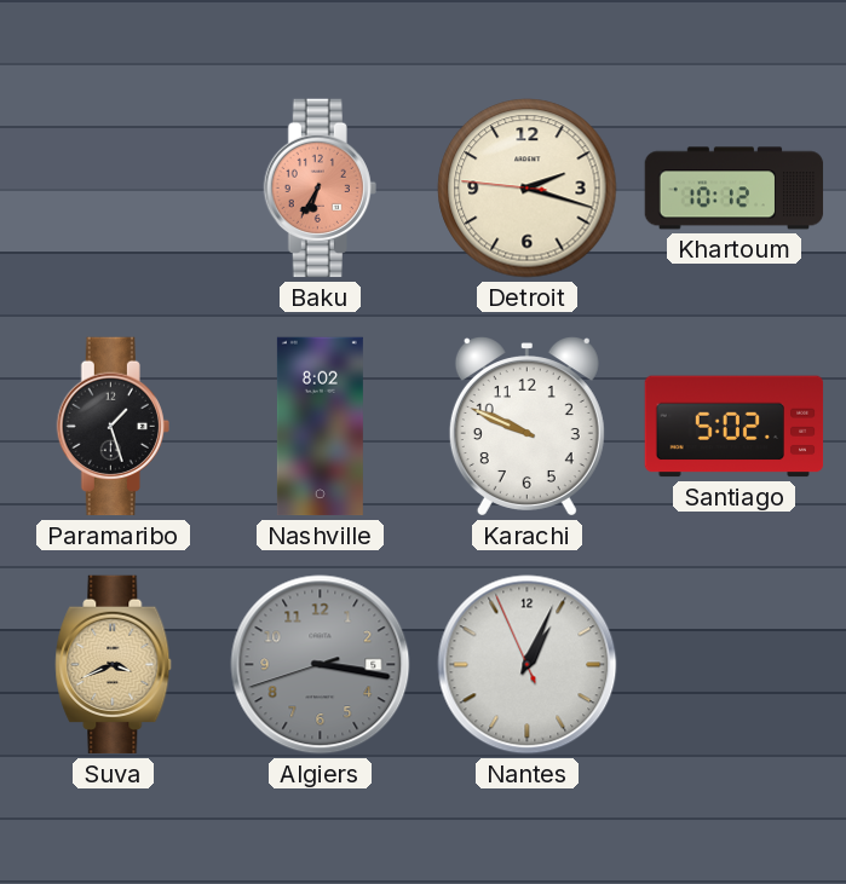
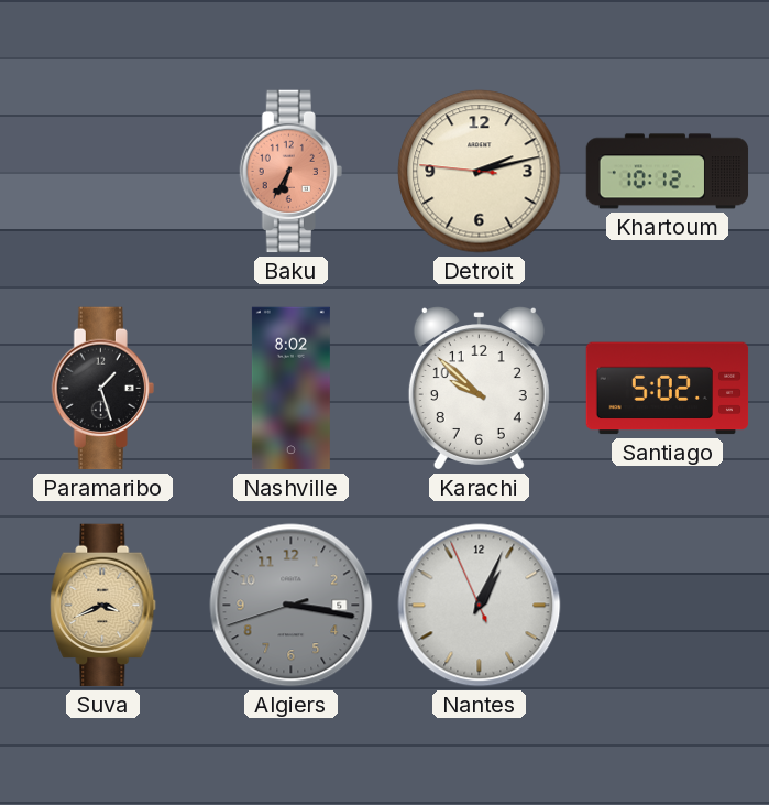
Detroit: 2:17 -> 2:12 (480, 172)
Karachi: 9:49 -> 9:52 (479, 389)
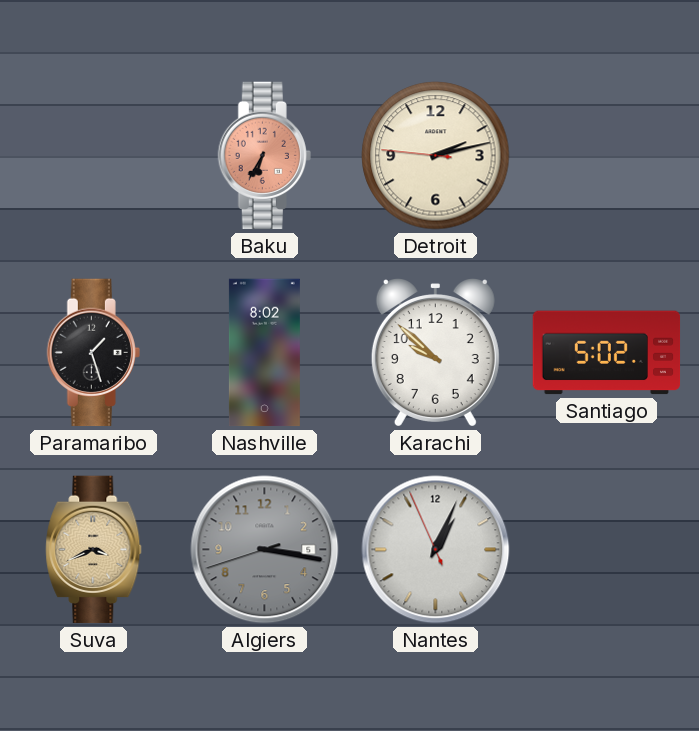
Khartoum: 10:12 -> none (668, 172)
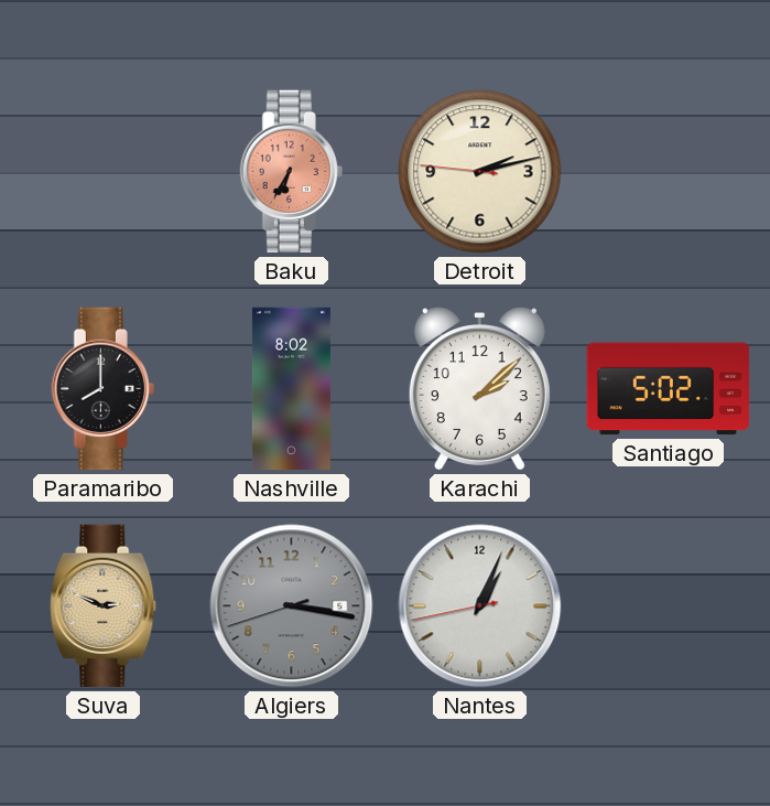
Paramaribo: 1:27 -> 8:00 (102, 389)
Karachi: 9:52 -> 2:08 (479, 389)
Suva: 3:41 -> 2:49 (104, 606)
Nantes: 1:03:56 -> 1:03:43 (480, 606)
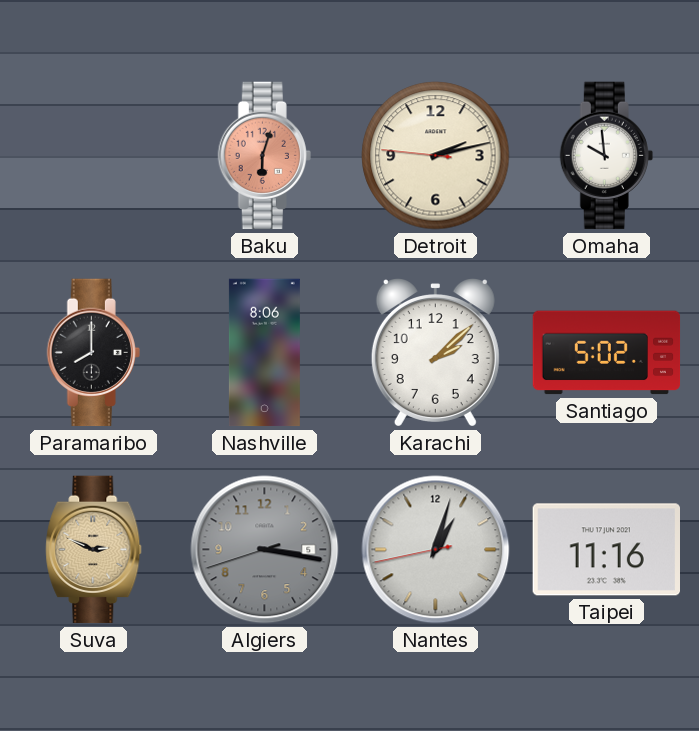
Baku: 6:35 -> 6:03 (264, 156)
Omaha: none -> 9:59 (606, 156)
Nashville: 8:02 -> 8:06 (264, 353)
Nantes: 1:03 -> 1:02 (436, 550)
Taipei: none -> 11:16 (606, 550)
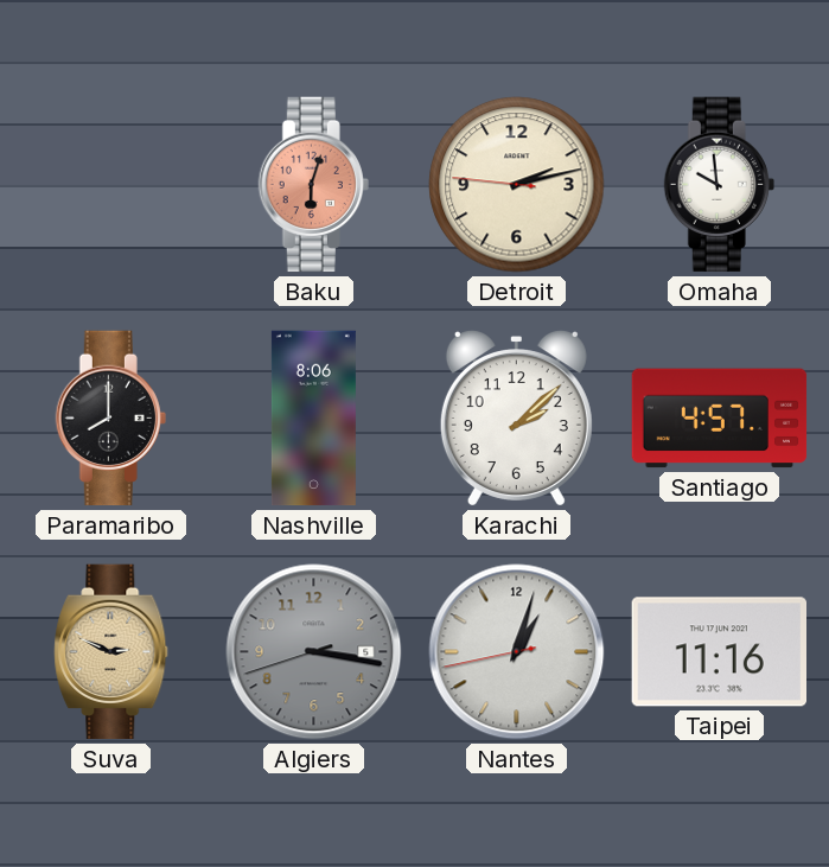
Santiago: 5:02 -> 4:57 (720, 419)
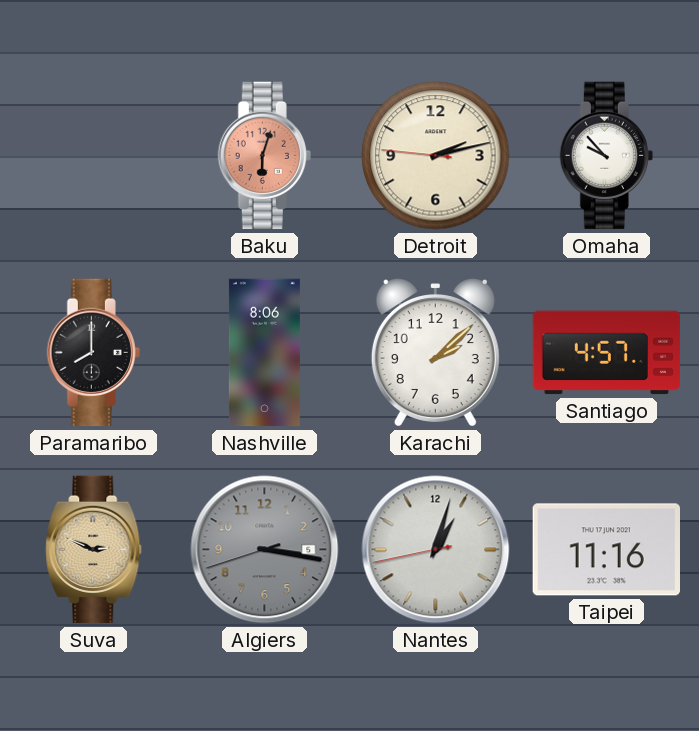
Omaha: 9:59 -> 9:53 (606, 156)
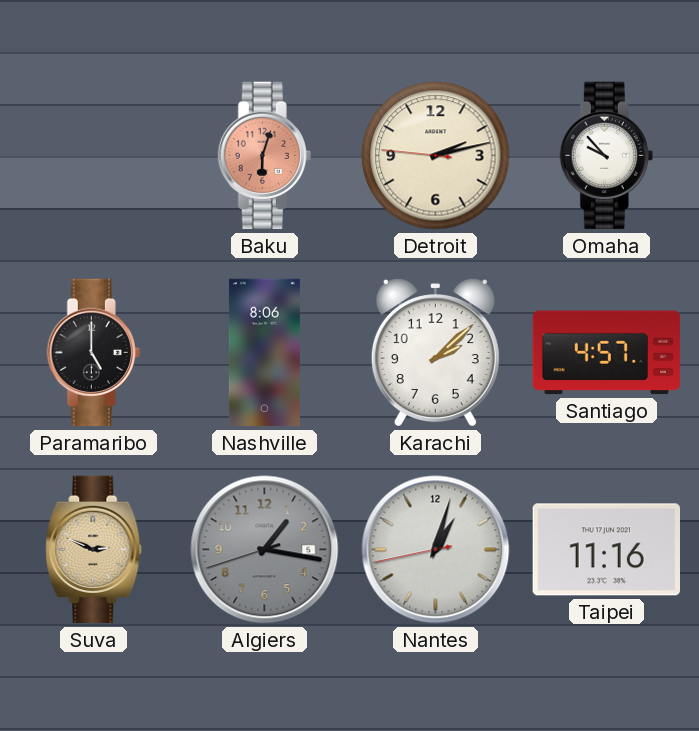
Paramaribo: 8:00 -> 5:00 (93, 353)
Algiers: 3:16 -> 1:16 (265, 550)
